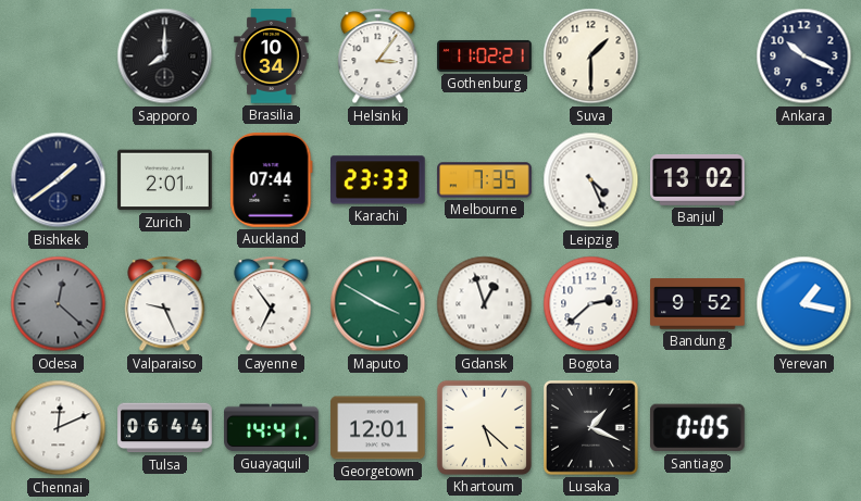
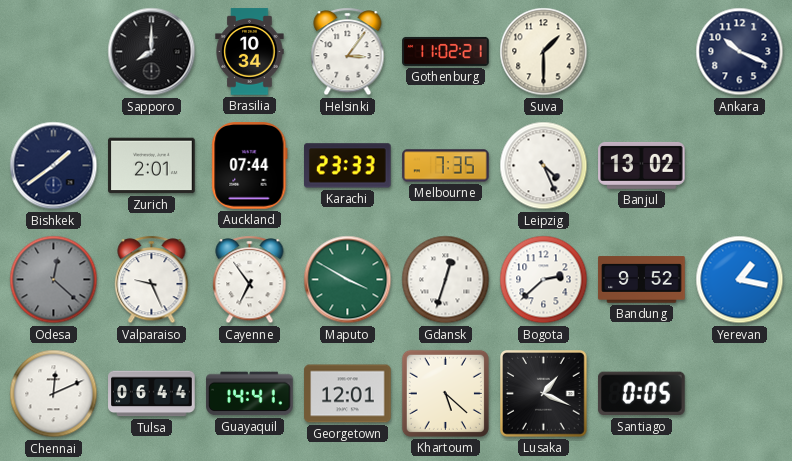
Gdansk: 12:57 -> 12:33 (446, 280)
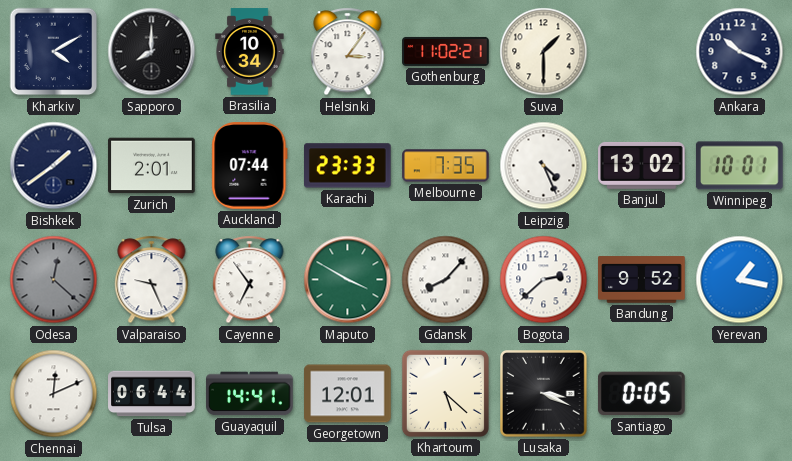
Kharkiv: none -> 4:10 (54, 52)
Winnipeg: none -> 10:01 (739, 166)
Gdansk: 12:33 -> 8:07 (446, 280)
Lusaka: 1:19 -> 3:19 (544, 394)
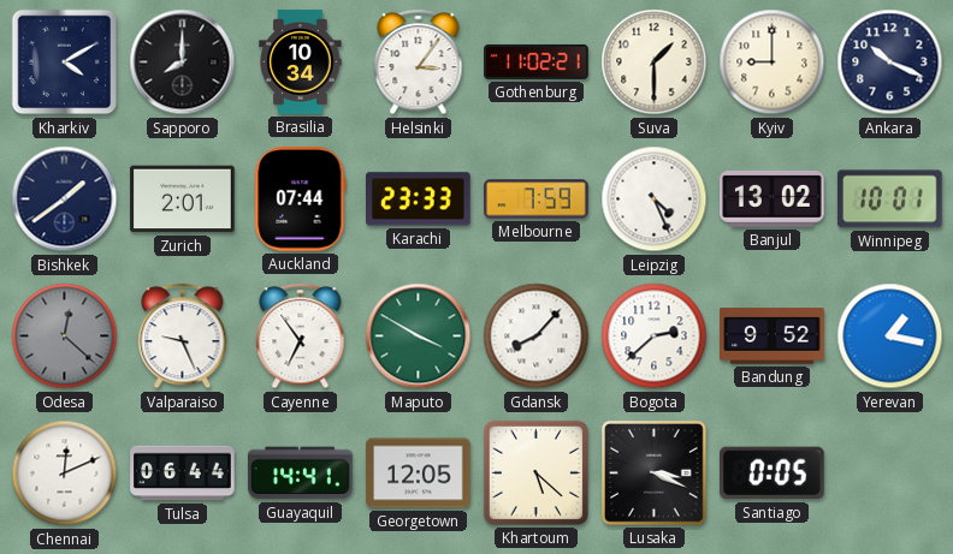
Kyiv: none -> 9:00 (773, 62)
Melbourne: 7:35 -> 7:59 (537, 199)
Georgetown: 12:01 -> 12:05 (419, 473)
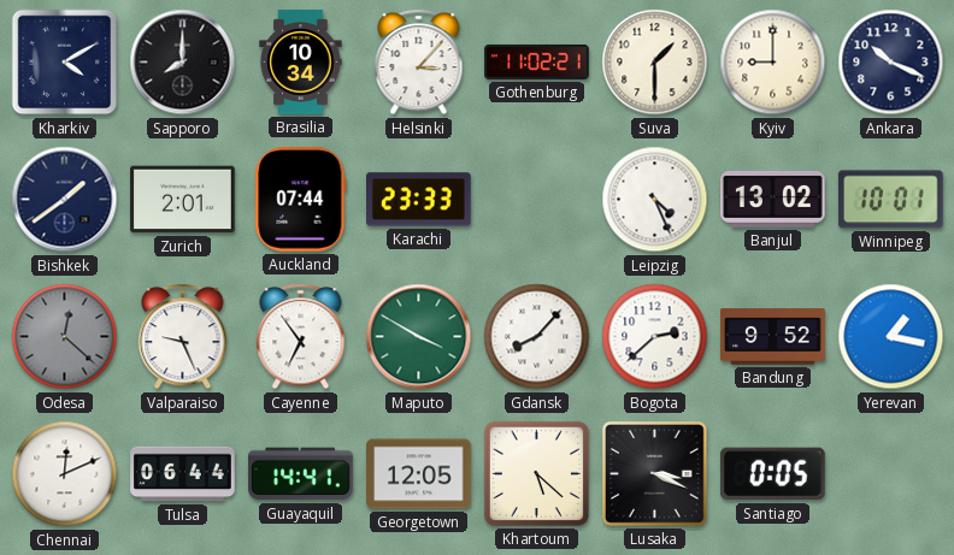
Helsinki: 3:06 -> 3:07 (419, 63)
Melbourne: 7:59 -> none (537, 199)
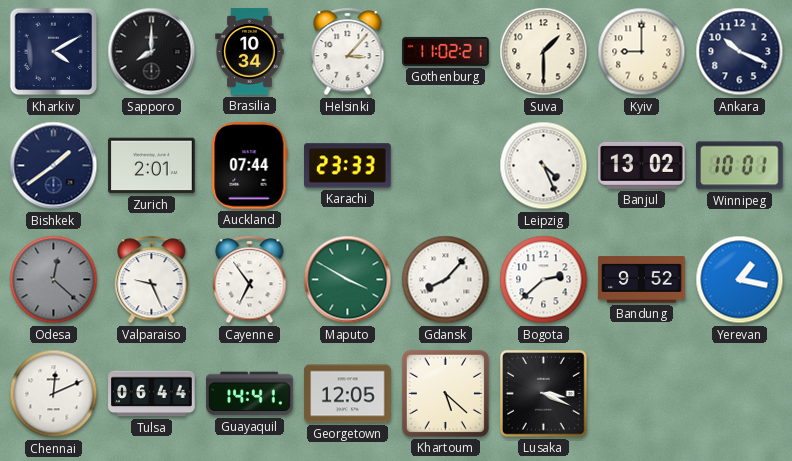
Santiago: 0:05 -> none (772, 474)
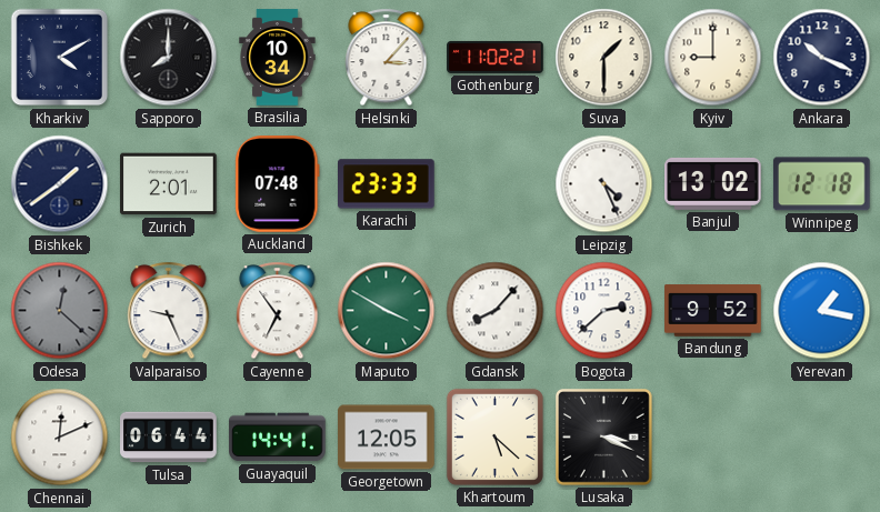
Auckland: 07:44 -> 07:48 (278, 184)
Winnipeg: 10:01 -> 12:18 (821, 184)
